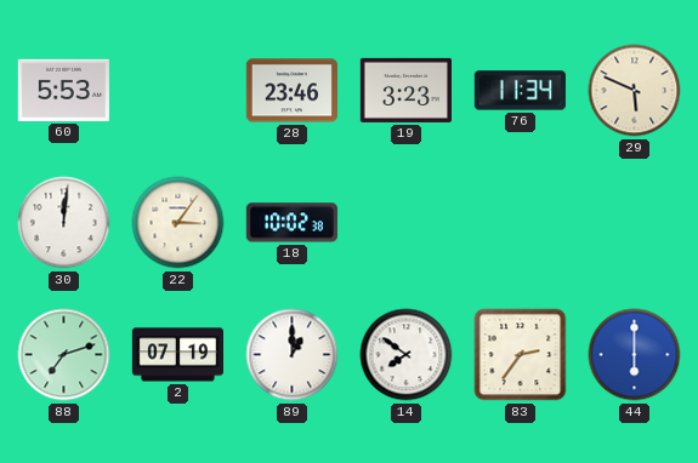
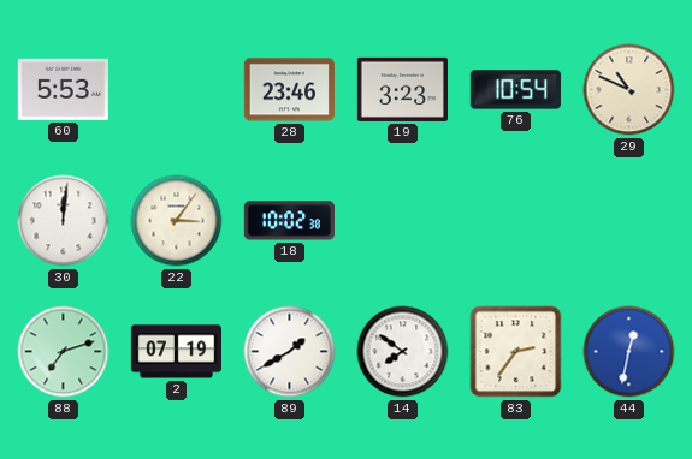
76: 11:34 -> 10:54 (515, 90)
29: 5:49 -> 10:49 (629, 90)
89: 1:00 -> 1:40 (290, 352)
44: 6:00 -> 12:32 (629, 352)
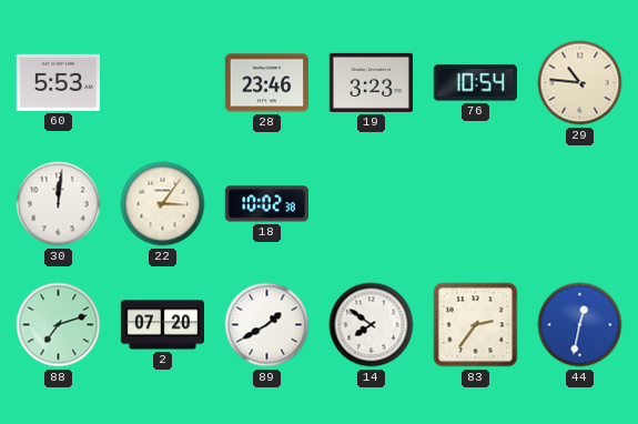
29: 10:49 -> 10:46 (580, 83)
2: 07:19 -> 07:20 (162, 325)
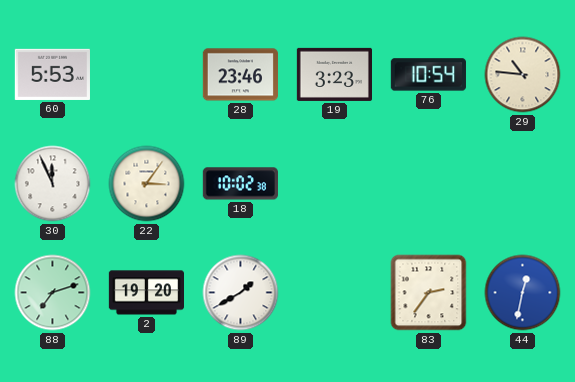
30: 12:01 -> 11:56 (53, 184)
2: 07:20 -> 19:20 (146, 293)
14: 7:51 -> none (372, 325)
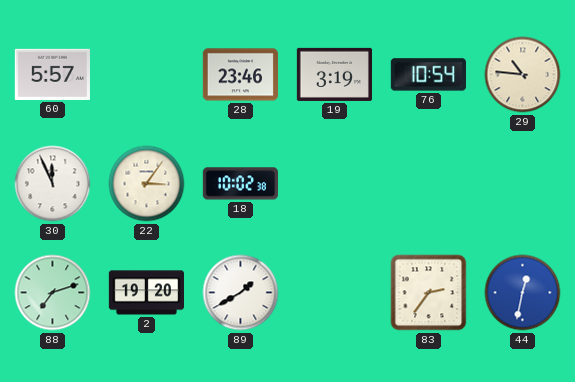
60: 5:53 -> 5:57 (52, 74)
19: 3:23 -> 3:19 (334, 74)
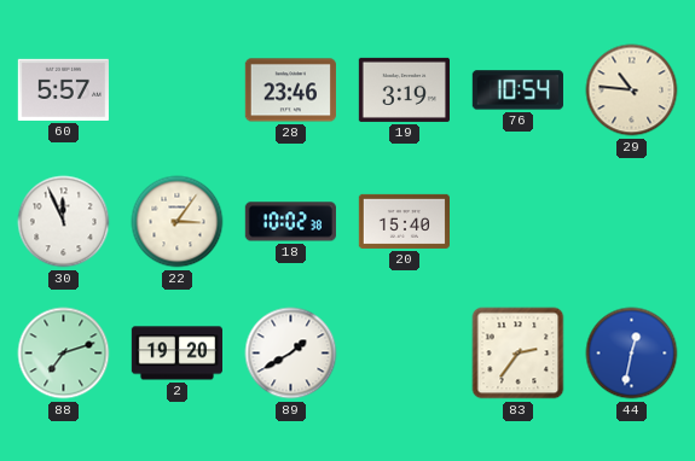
20: none -> 15:40 (404, 221)
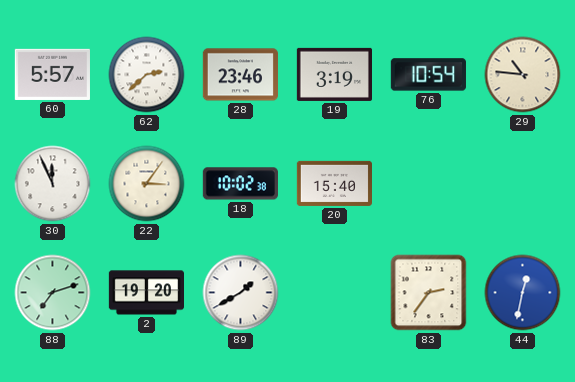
62: none -> 2:38 (147, 75)
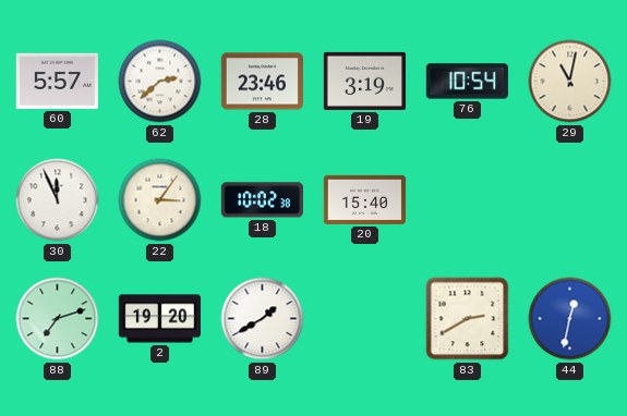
29: 10:46 -> 11:02 (570, 82)
83: 2:36 -> 2:40 (468, 319)
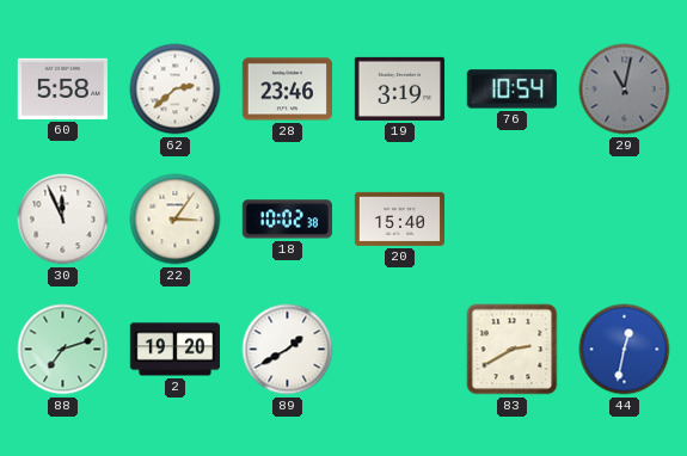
60: 5:57 -> 5:58 (62, 88)
29 dial: cream -> grey (625, 90)
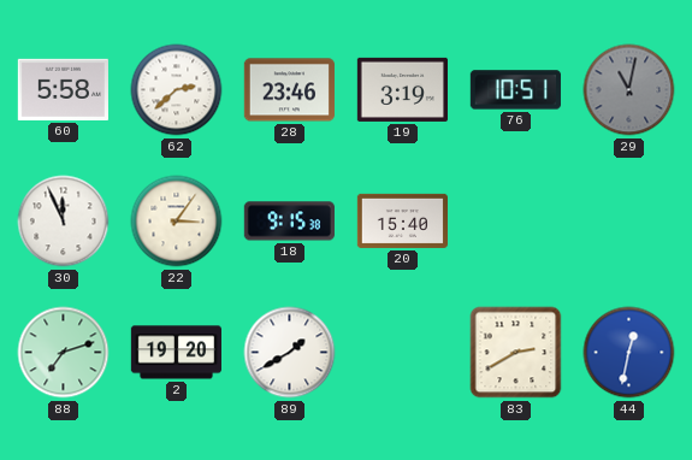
76: 10:54 -> 10:51 (515, 90)
18: 10:02 -> 9:15 (289, 222)
